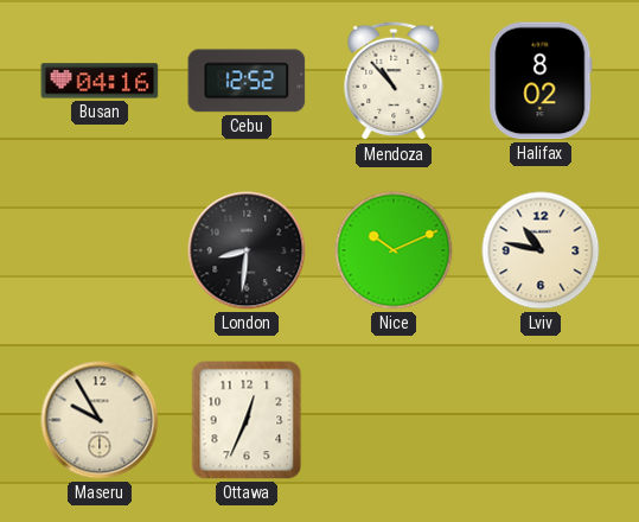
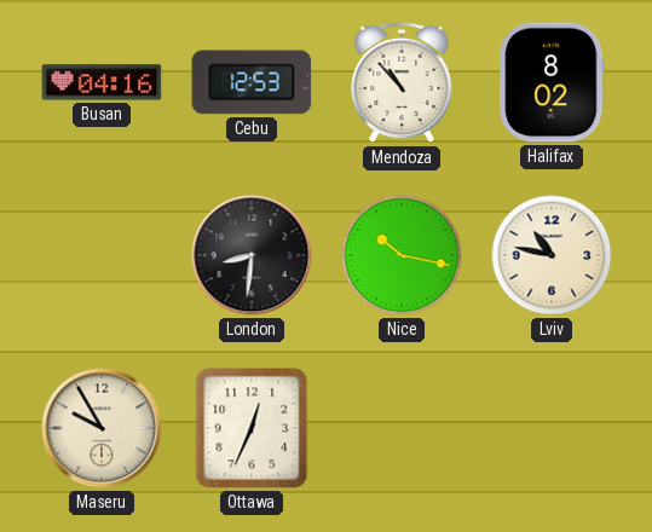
Cebu: 12:52 -> 12:53 (252, 82)
Nice: 10:11 -> 10:17 (402, 255)
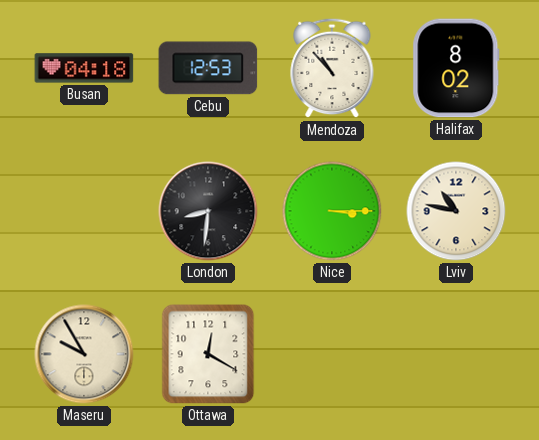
Busan: 04:16 -> 04:18 (84, 68)
Nice: 10:17 -> 3:15 (332, 211)
Ottawa: 12:34 -> 12:20 (208, 354)
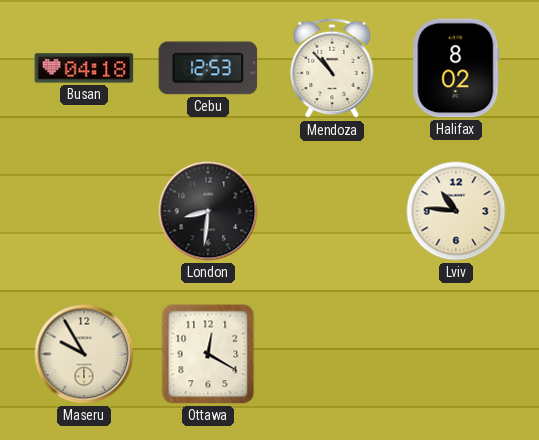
Nice: 3:15 -> none (332, 211)
Lviv: 10:47 -> 10:46 (456, 211)
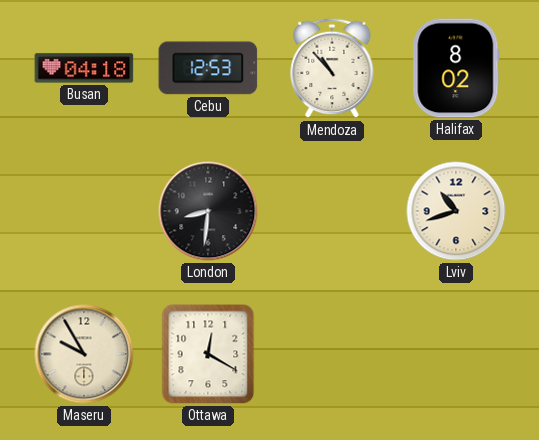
Lviv: 10:46 -> 10:42 (456, 211)
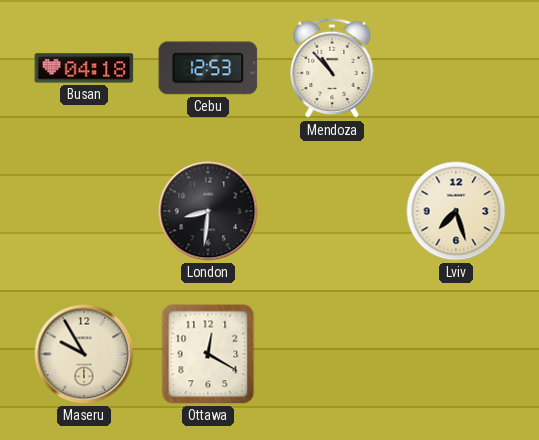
Halifax: 8:02 -> none (456, 68)
Lviv: 10:42 -> 7:27 (456, 211)
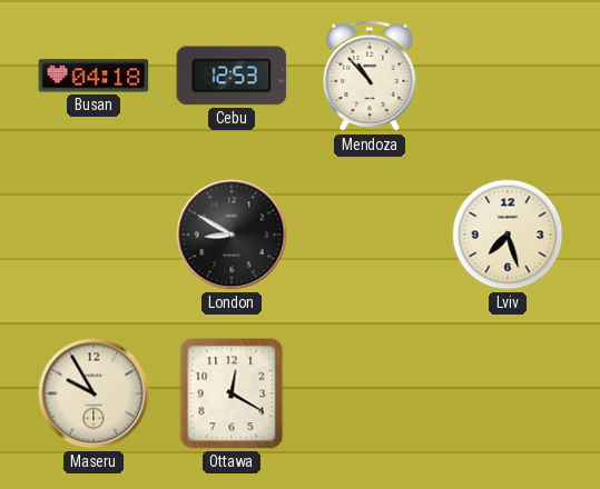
London: 8:31 -> 8:50 (232, 234)
